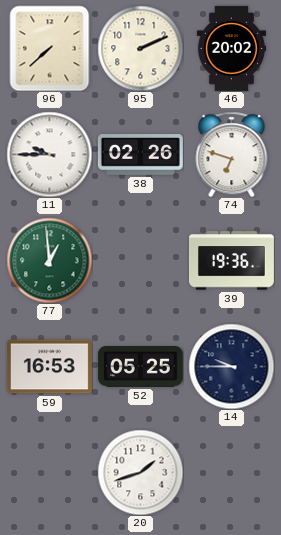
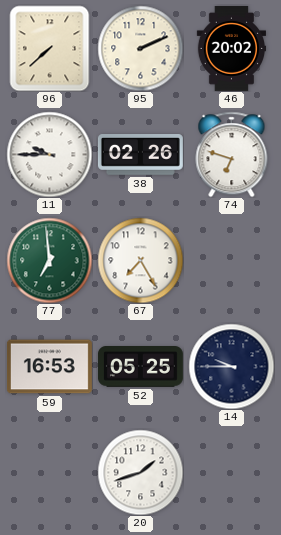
77: 12:59 -> 6:59 (49, 260)
67: none -> 7:25 (140, 260)
39: 19:36 -> none (232, 261)
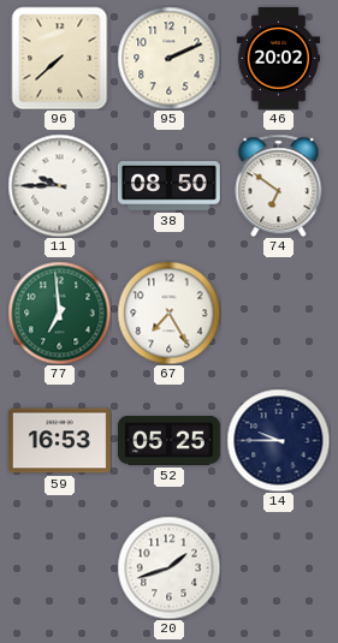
38: 02:26 -> 08:50 (168, 186)
74: 6:48 -> 6:51 (279, 185)
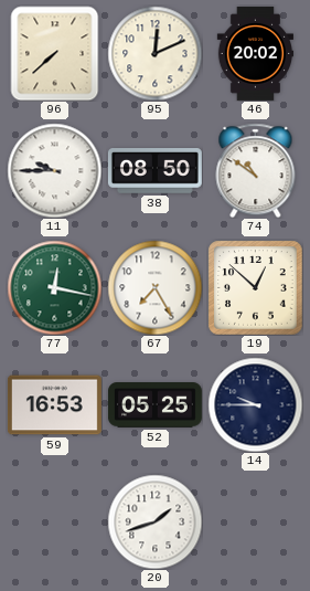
95: 2:11 -> 12:11 (154, 53)
74: 6:51 -> 10:51 (256, 170)
77: 6:59 -> 12:17 (54, 287)
19: none -> 12:52 (255, 287)
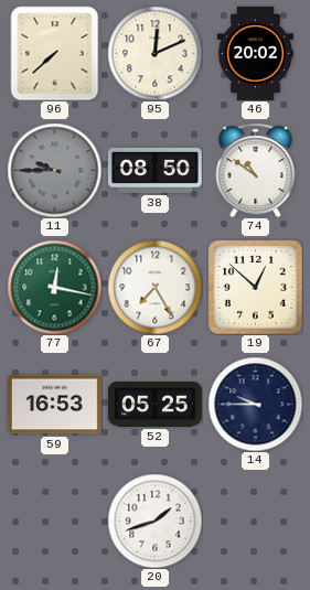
11 dial: white -> grey (54, 170)
